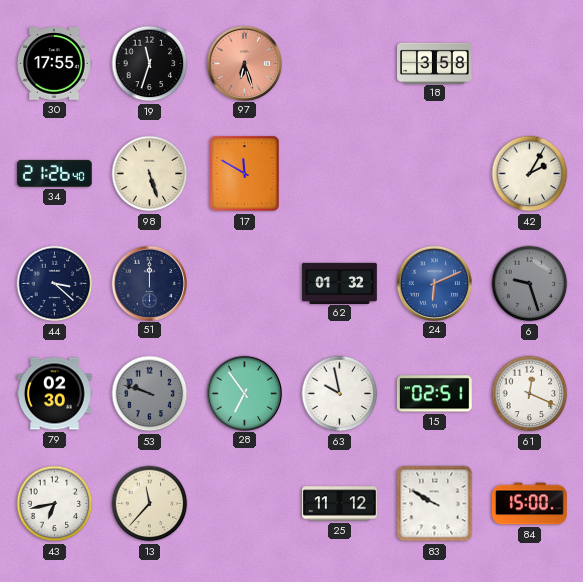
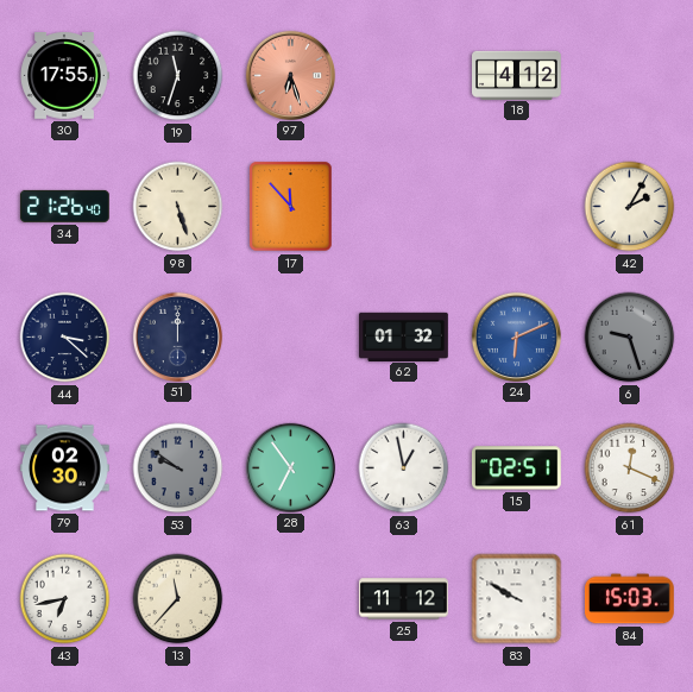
18: 3:58 -> 4:12 (517, 75)
17: 11:50 -> 11:53 (291, 207)
53: 9:48 -> 9:51 (178, 468)
63: 9:58 -> 12:58 (404, 468)
84: 15:00 -> 15:03 (630, 599)
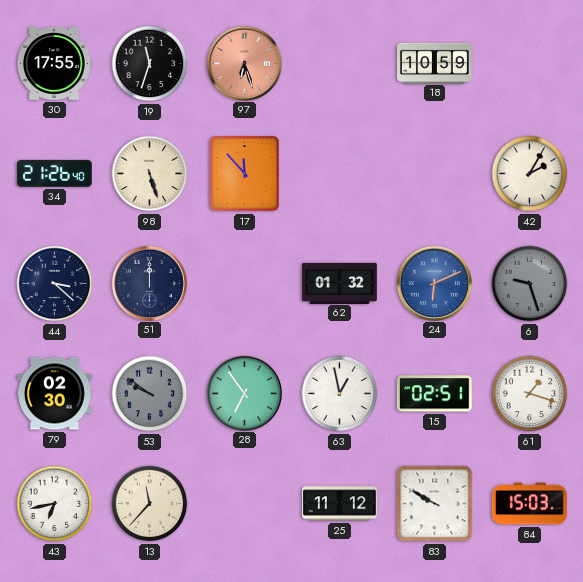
18: 4:12 -> 10:59 (435, 63)
61: 12:19 -> 1:18 (530, 394)
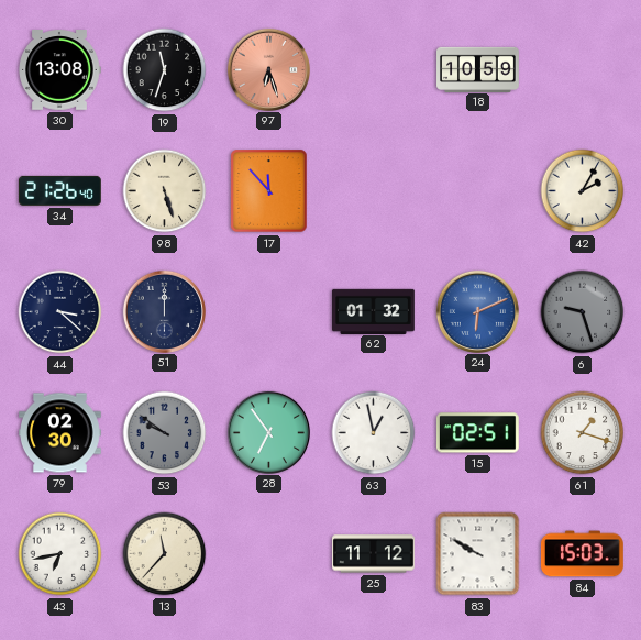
30: 17:55 -> 13:08 (59, 70)
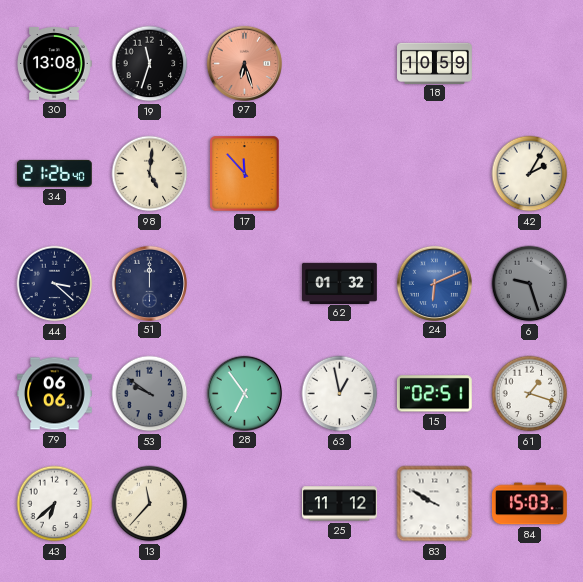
98: 5:27 -> 5:01 (150, 174)
79: 02:30 -> 06:06 (55, 394)
43: 6:43 -> 6:38 (55, 504)
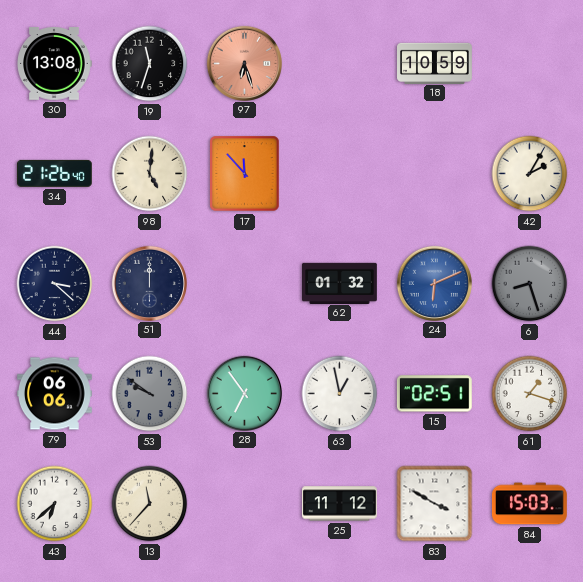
6: 9:27 -> 8:27 (530, 284)
83: 9:50 -> 3:50 (435, 504)
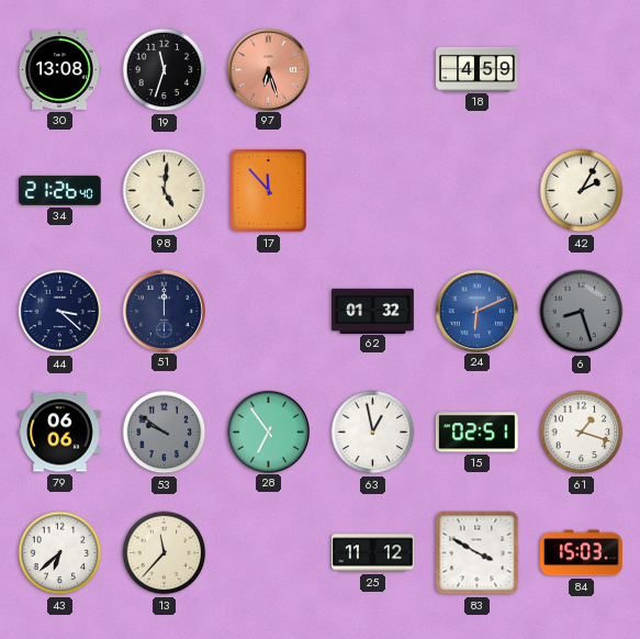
18: 10:59 -> 4:59 (478, 69)
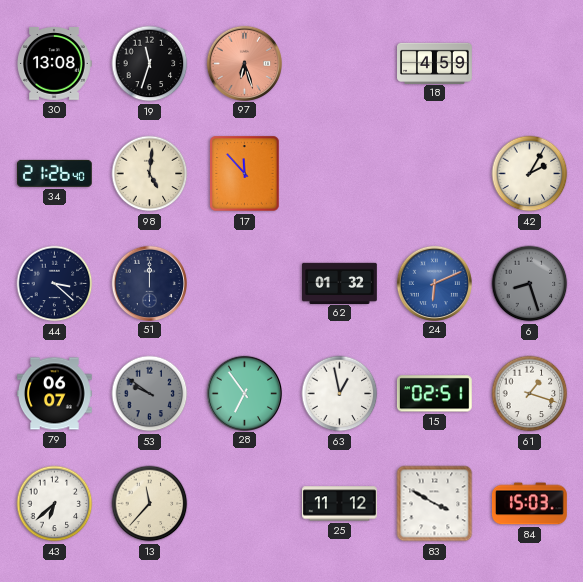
79: 06:06 -> 06:07 (55, 394)
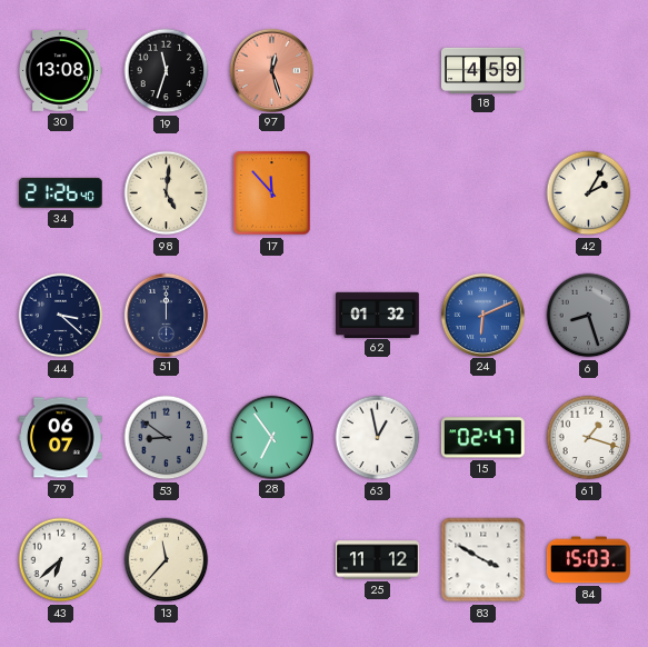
97: 6:27 -> 12:27 (271, 70)
53: 9:51 -> 8:51 (167, 438)
15: 02:51 -> 02:47 (482, 438)
